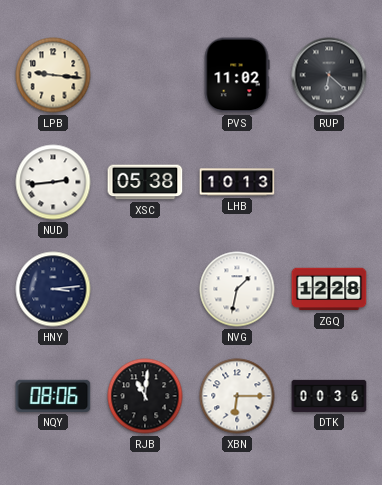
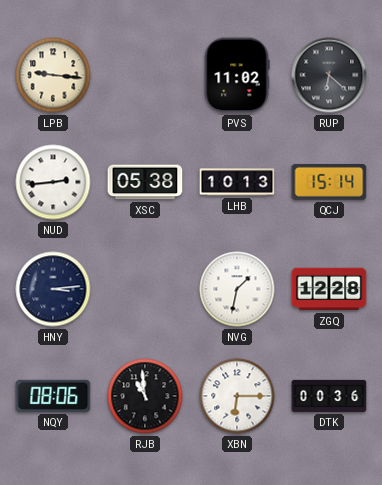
QCJ: none -> 15:14 (329, 182)
RJB: 11:01 -> 10:59 (145, 396)
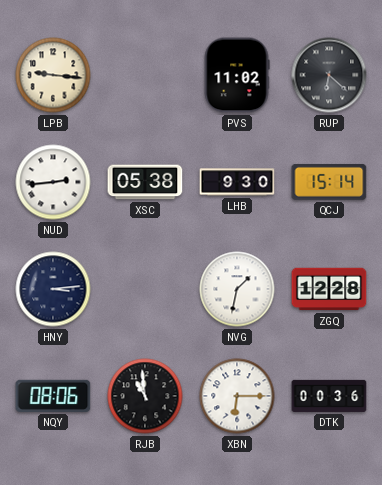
LHB: 10:13 -> 9:30 (237, 182)
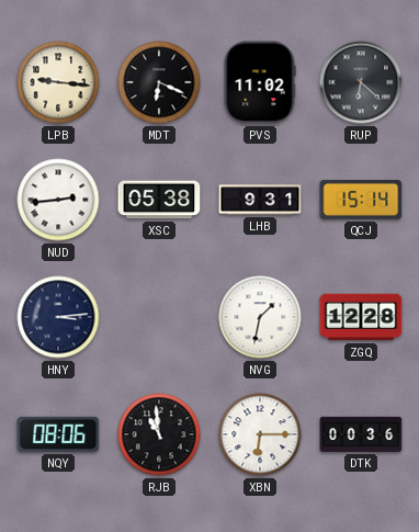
MDT: none -> 6:19 (159, 82)
LHB: 9:30 -> 9:31 (260, 200)
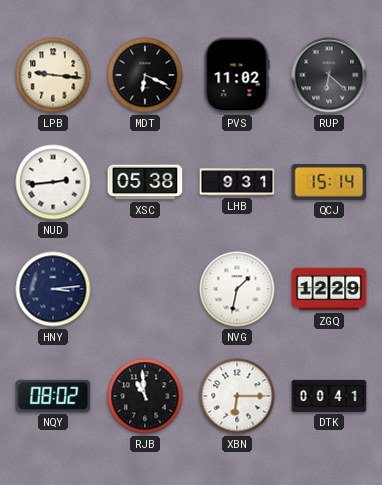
ZGQ: 12:28 -> 12:29 (329, 289)
NQY: 08:06 -> 08:02 (53, 396)
DTK: 00:36 -> 00:41 (329, 396)
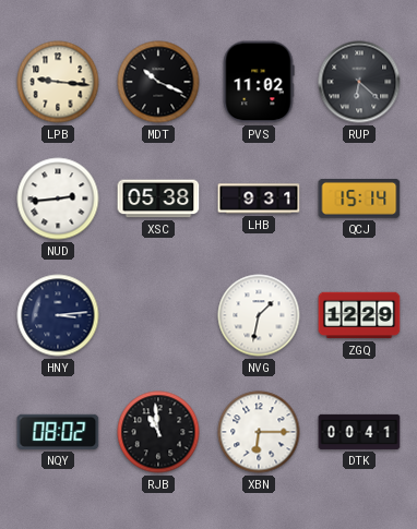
MDT: 6:19 -> 10:19 (158, 82)
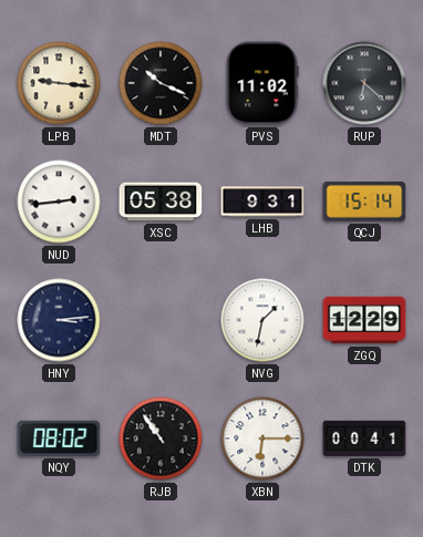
RJB: 10:59 -> 10:54 (161, 438)
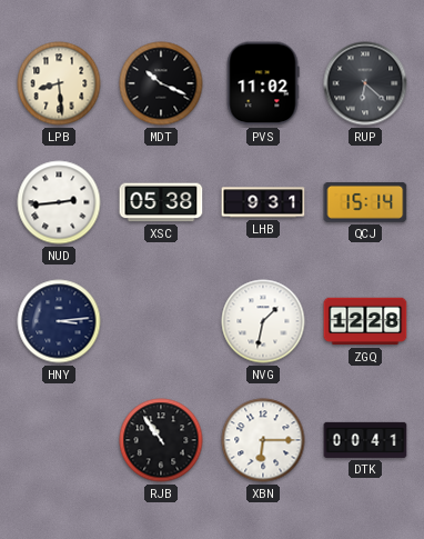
LPB: 9:16 -> 8:29 (59, 83)
ZGQ: 12:29 -> 12:28 (365, 321)
NQY: 08:02 -> none (59, 438)
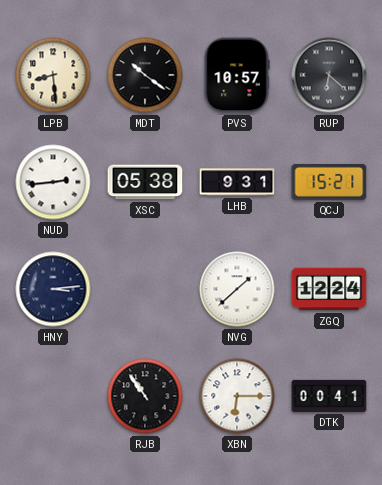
MDT: 10:19 -> 10:21 (145, 75)
PVS: 11:02 -> 10:57 (237, 75)
QCJ: 15:14 -> 15:21 (329, 182)
NVG: 1:32 -> 1:38 (237, 289)
ZGQ: 12:28 -> 12:24 (329, 289)
